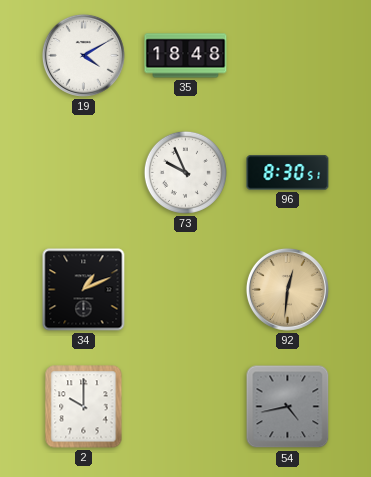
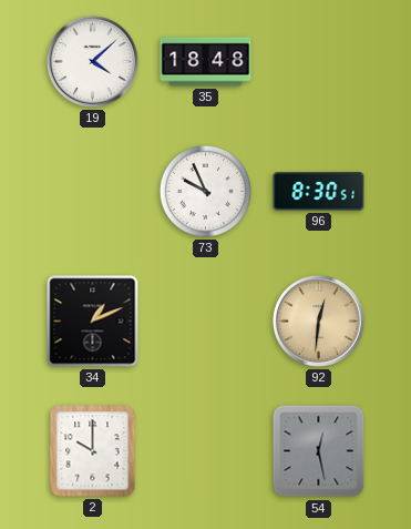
19: 4:10 -> 4:08 (92, 61)
54: 4:43 -> 12:28 (319, 451)
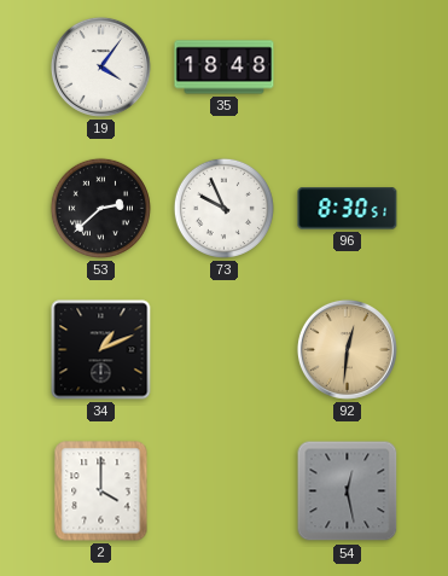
19: 4:08 -> 4:06 (100, 66)
53: none -> 2:38 (100, 208)
2: 10:00 -> 4:00 (101, 491)
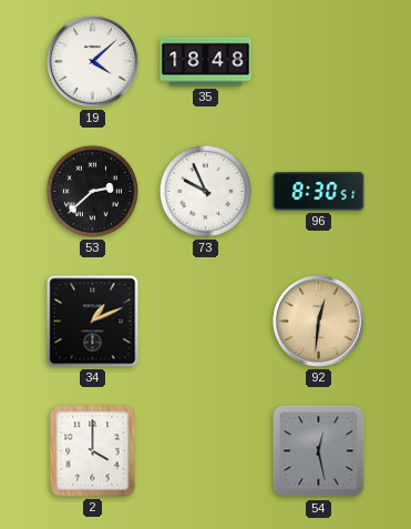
19: 4:06 -> 4:08 (92, 61)
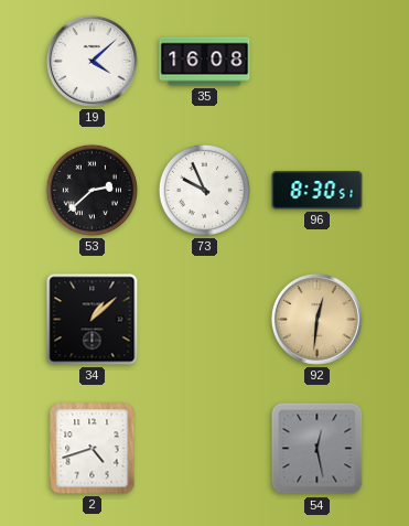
35: 18:48 -> 16:08 (205, 62)
34: 1:11 -> 1:08 (93, 320)
2: 4:00 -> 4:42 (93, 449)
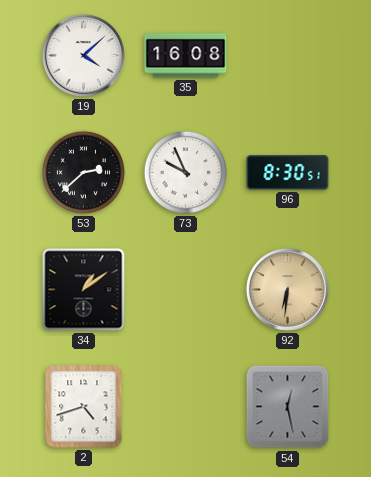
34: 1:08 -> 1:09 (84, 290)
92: 12:31 -> 6:31 (287, 289)
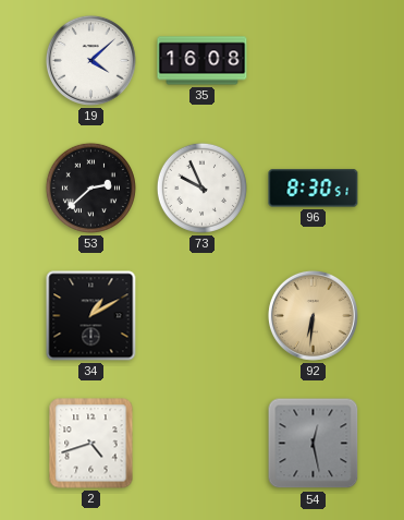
34: 1:09 -> 1:10 (91, 316)
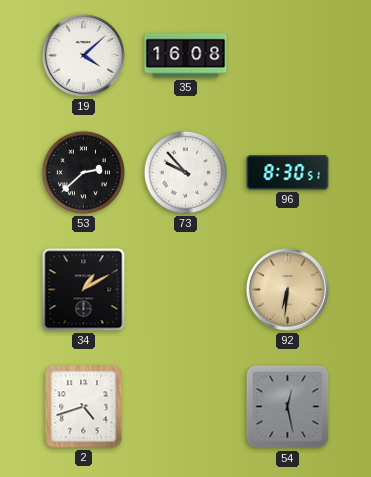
73: 9:56 -> 9:53 (185, 172)
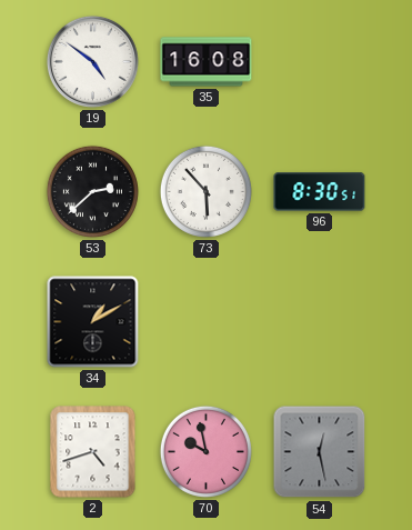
19: 4:08 -> 4:51 (92, 61)
73: 9:53 -> 5:53 (205, 191)
92: 6:31 -> none (287, 289)
70: none -> 9:58 (205, 451)
